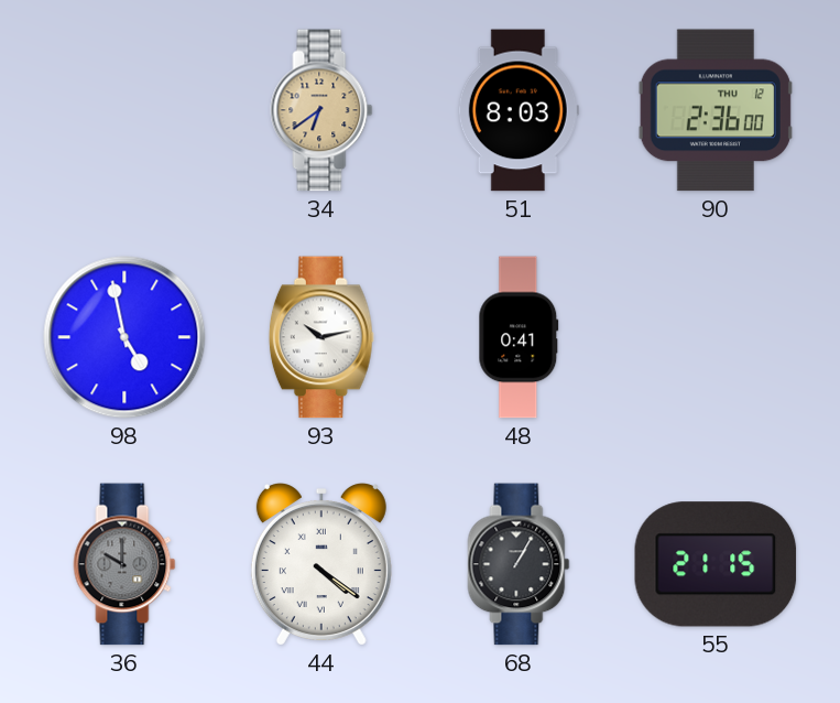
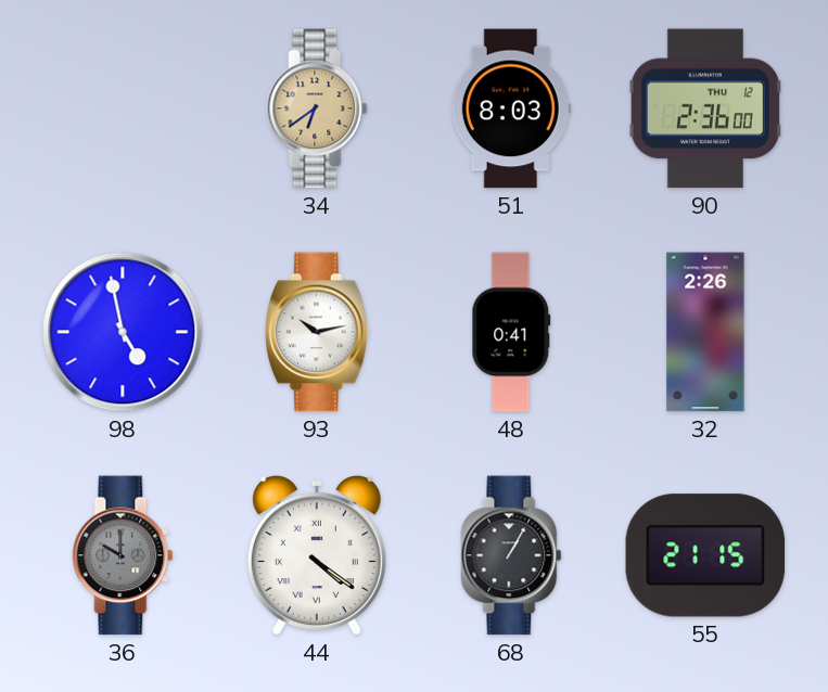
32: none -> 2:26 (705, 332)
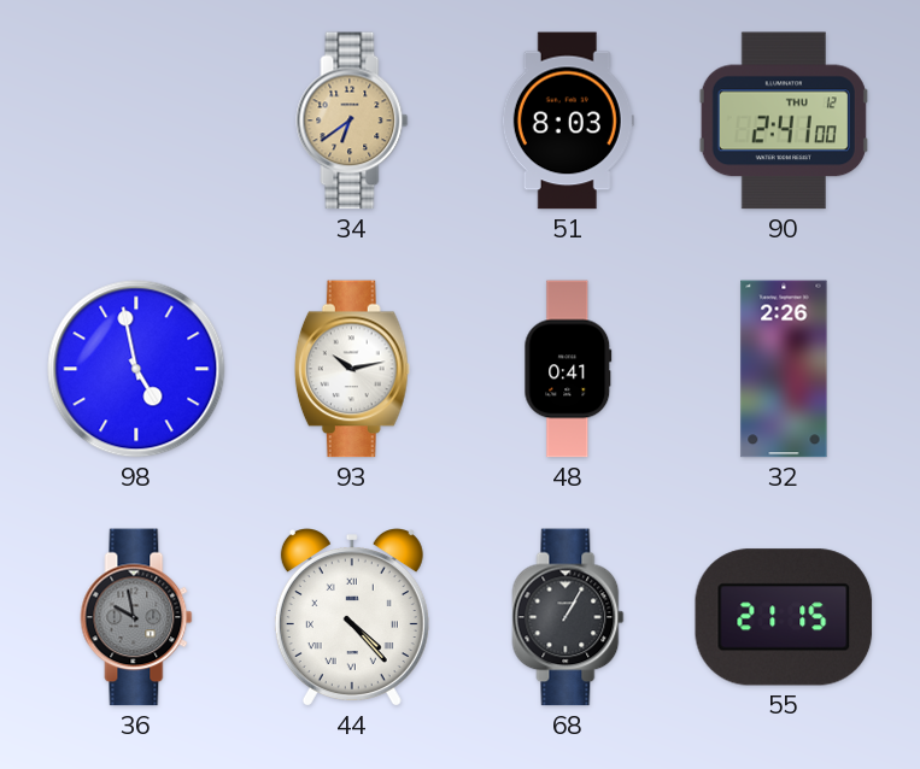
90: 2:36 -> 2:41 (784, 121)
36: 10:00 -> 9:58 (136, 617)
44: 4:21 -> 4:23 (352, 617)
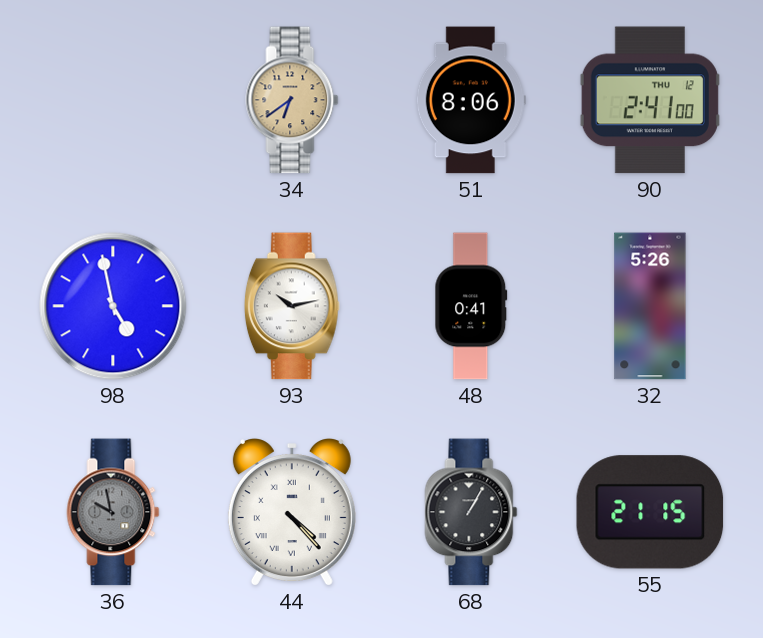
51: 8:03 -> 8:06 (471, 100)
32: 2:26 -> 5:26 (650, 306)
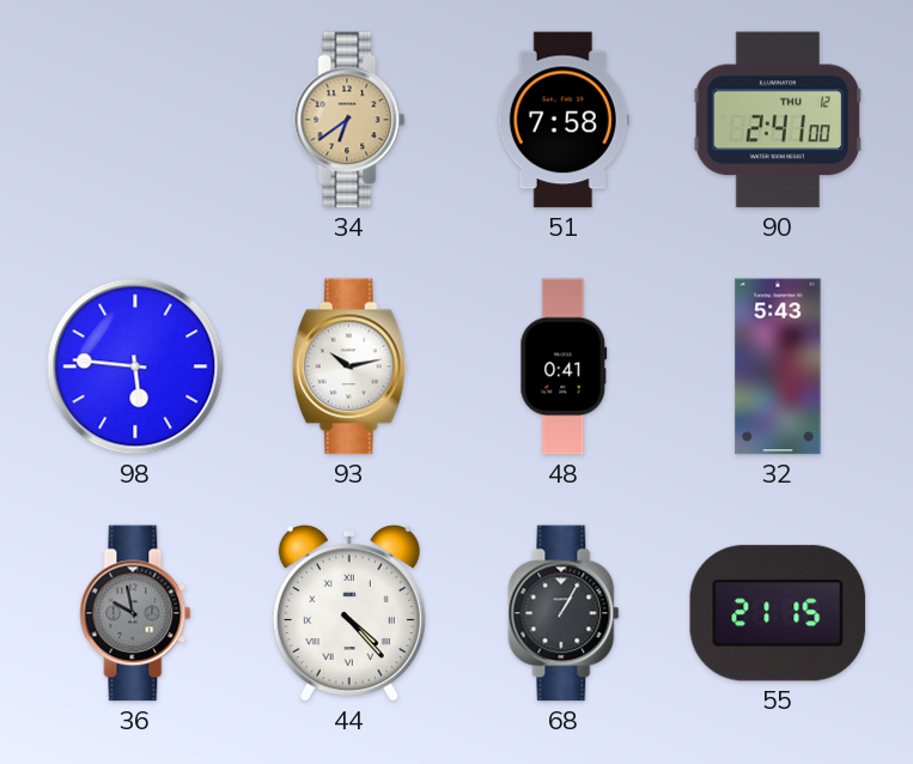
51: 8:06 -> 7:58 (564, 120)
98: 4:58 -> 5:46 (135, 366)
32: 5:26 -> 5:43 (778, 366)
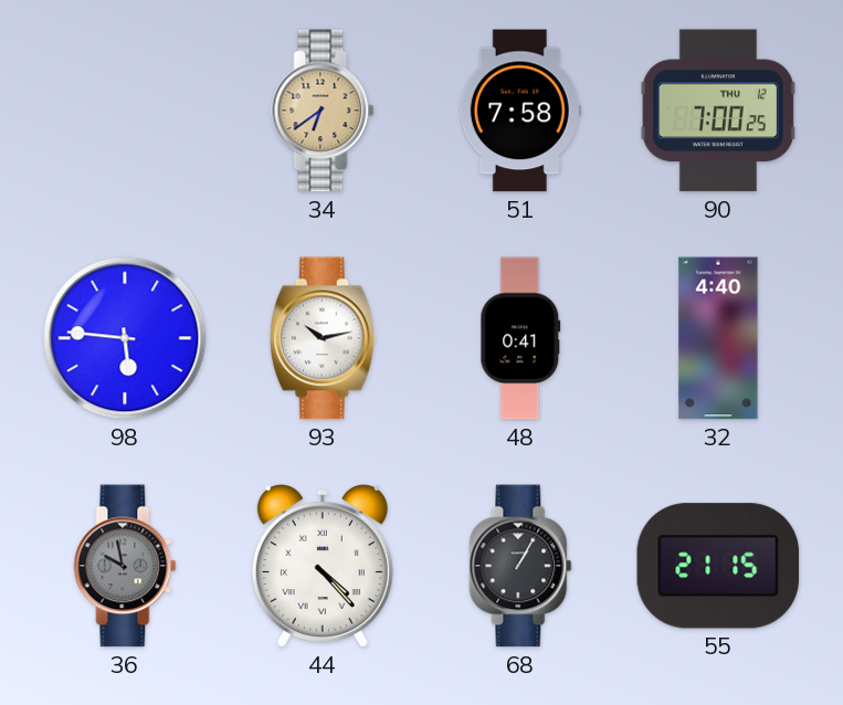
90: 2:41 -> 7:00 (718, 111)
32: 5:43 -> 4:40 (718, 338)
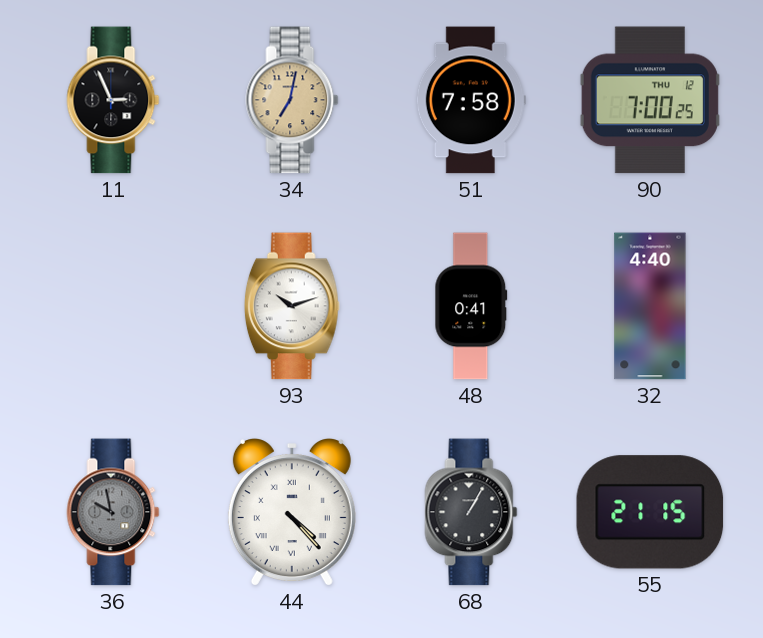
11: none -> 2:56 (113, 100)
34: 6:39 -> 7:02 (292, 100)
98: 5:46 -> none (125, 338)
93: 10:13 -> 10:12 (292, 306)
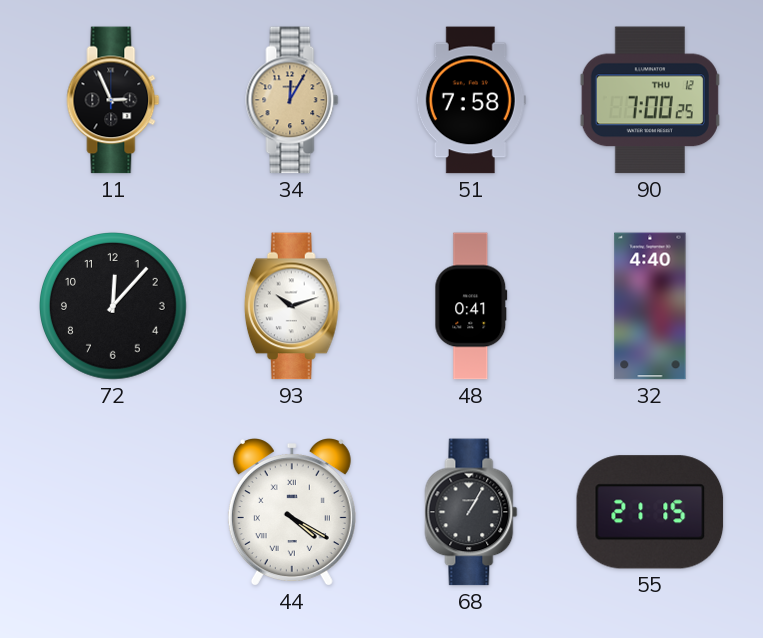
34: 7:02 -> 12:05 (292, 100)
72: none -> 12:07 (114, 307)
36: 9:58 -> none (113, 512)
44: 4:23 -> 4:20 (292, 512)
